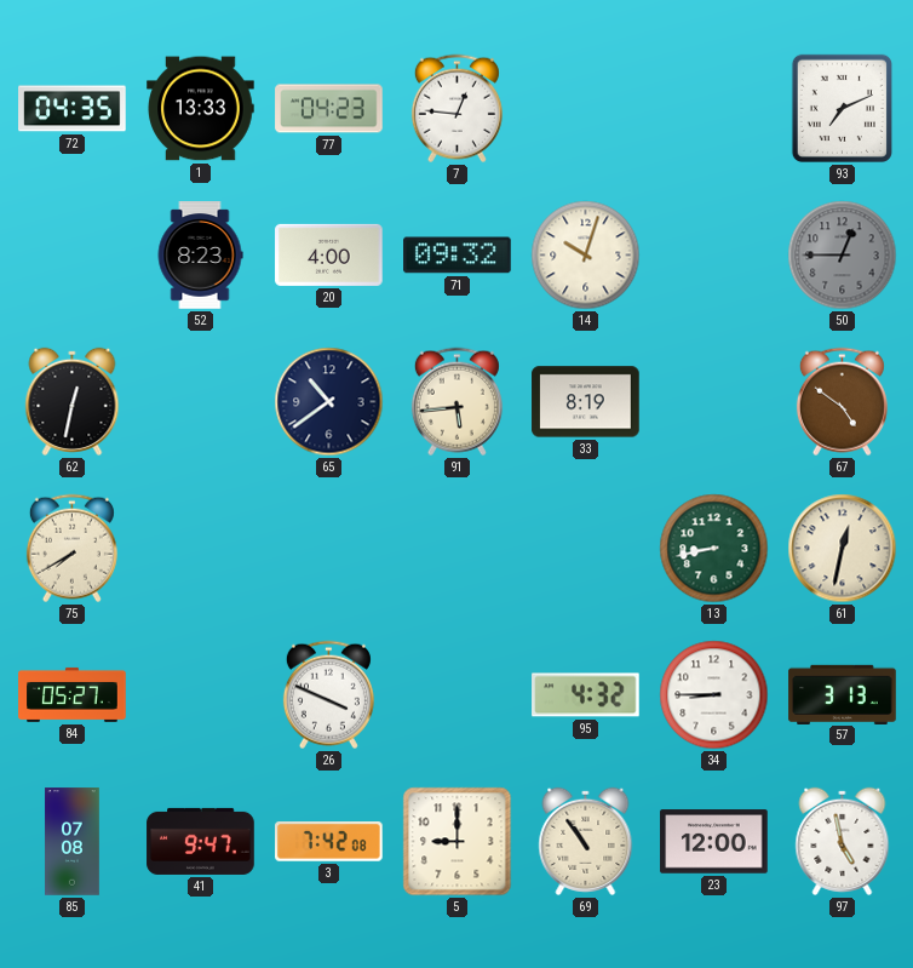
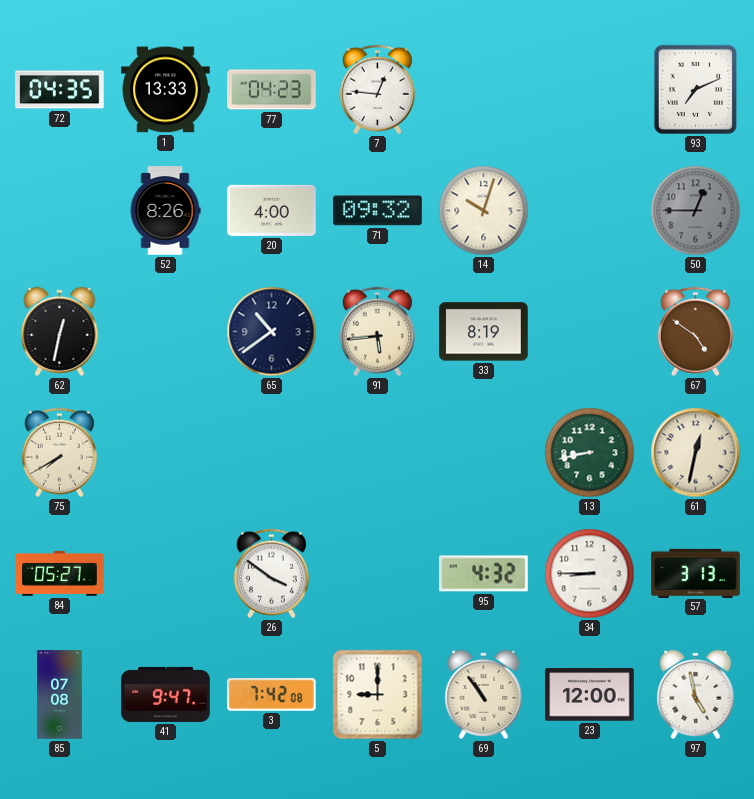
52: 8:23 -> 8:26 (165, 211)
26: 3:49 -> 3:51 (271, 574)
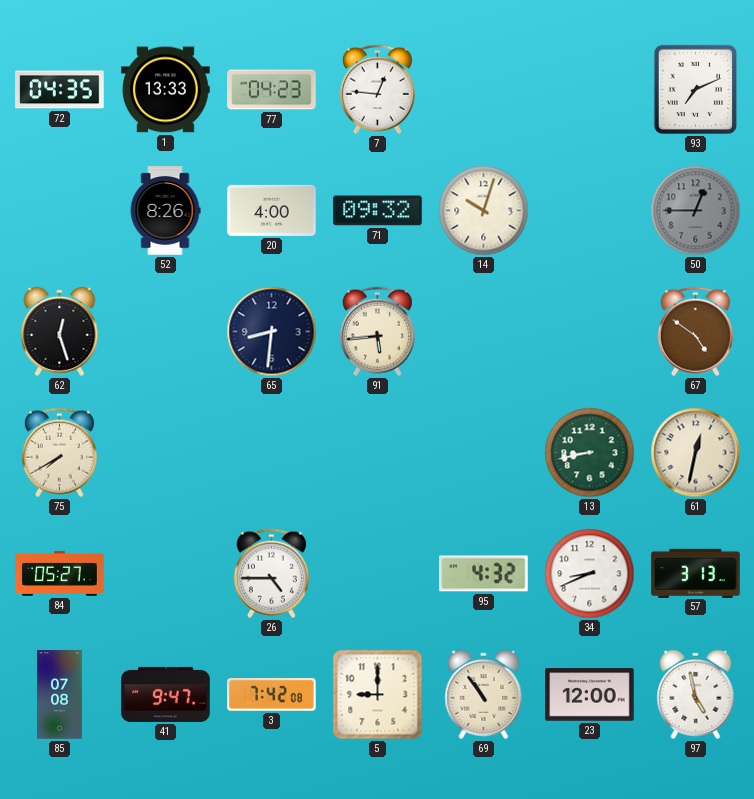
62: 12:32 -> 12:27 (60, 331)
65: 10:39 -> 8:31 (272, 332)
33: 8:19 -> none (484, 332)
26: 3:51 -> 4:45 (271, 574)
34: 8:45 -> 8:41 (590, 574)
